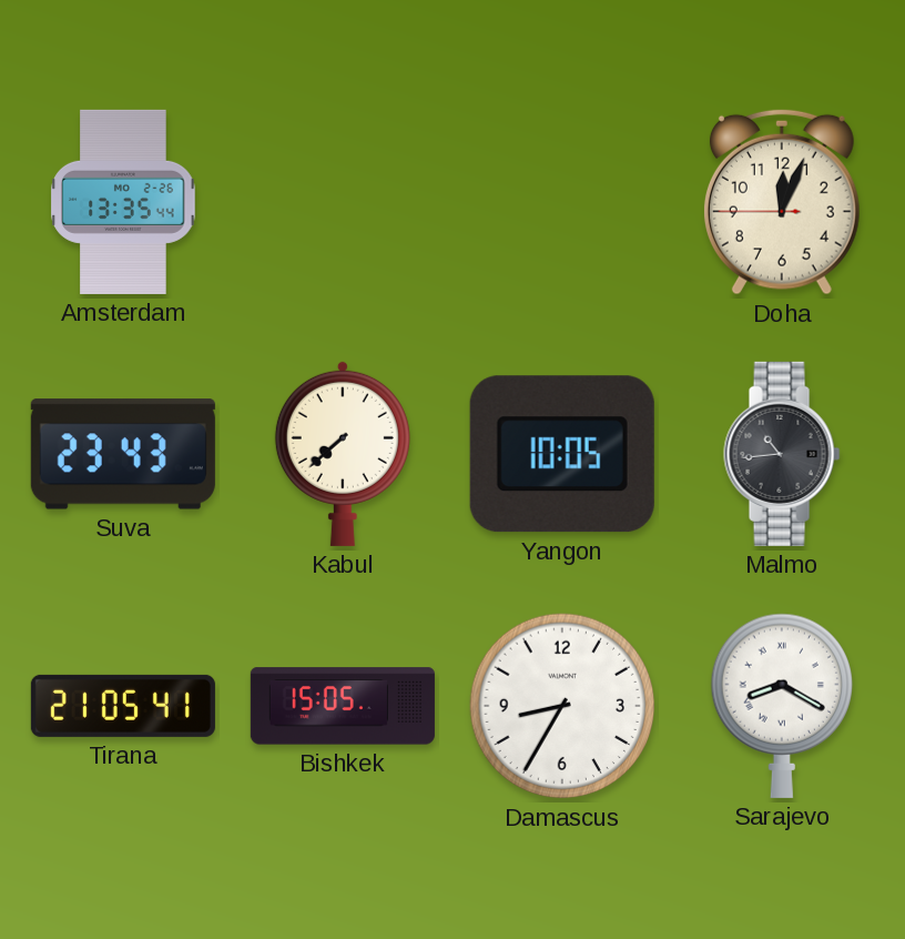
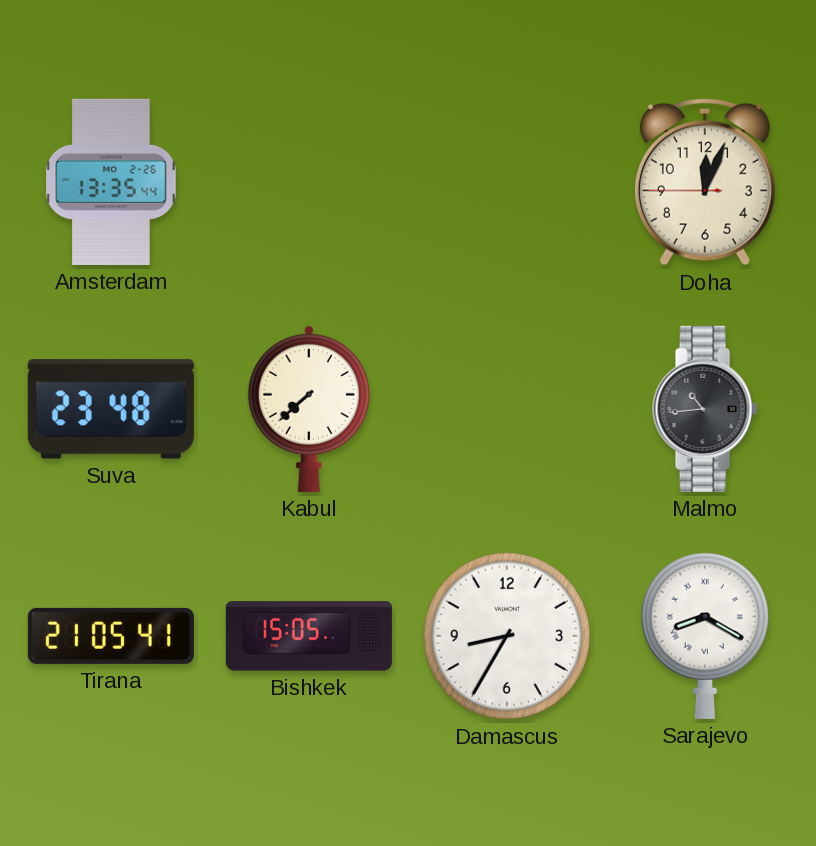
Suva: 23:43 -> 23:48 (111, 409)
Yangon: 10:05 -> none (562, 454)
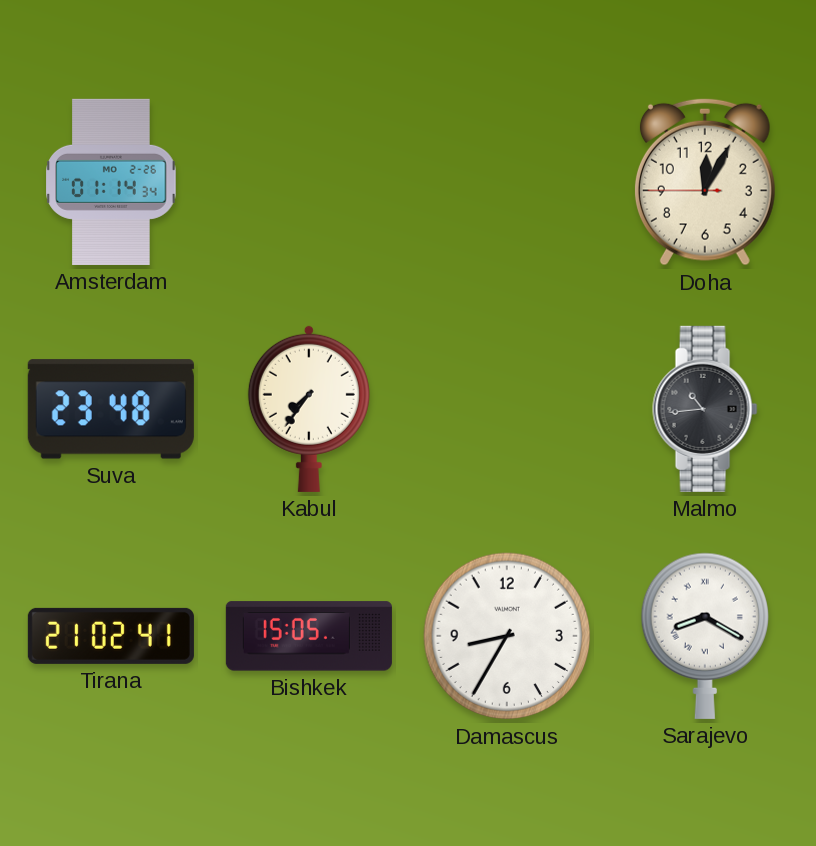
Amsterdam: 13:35 -> 01:14 (111, 182)
Doha: 12:03 -> 12:04 (705, 182)
Kabul: 7:38 -> 7:36 (309, 408)
Tirana: 21:05 -> 21:02 (111, 636)
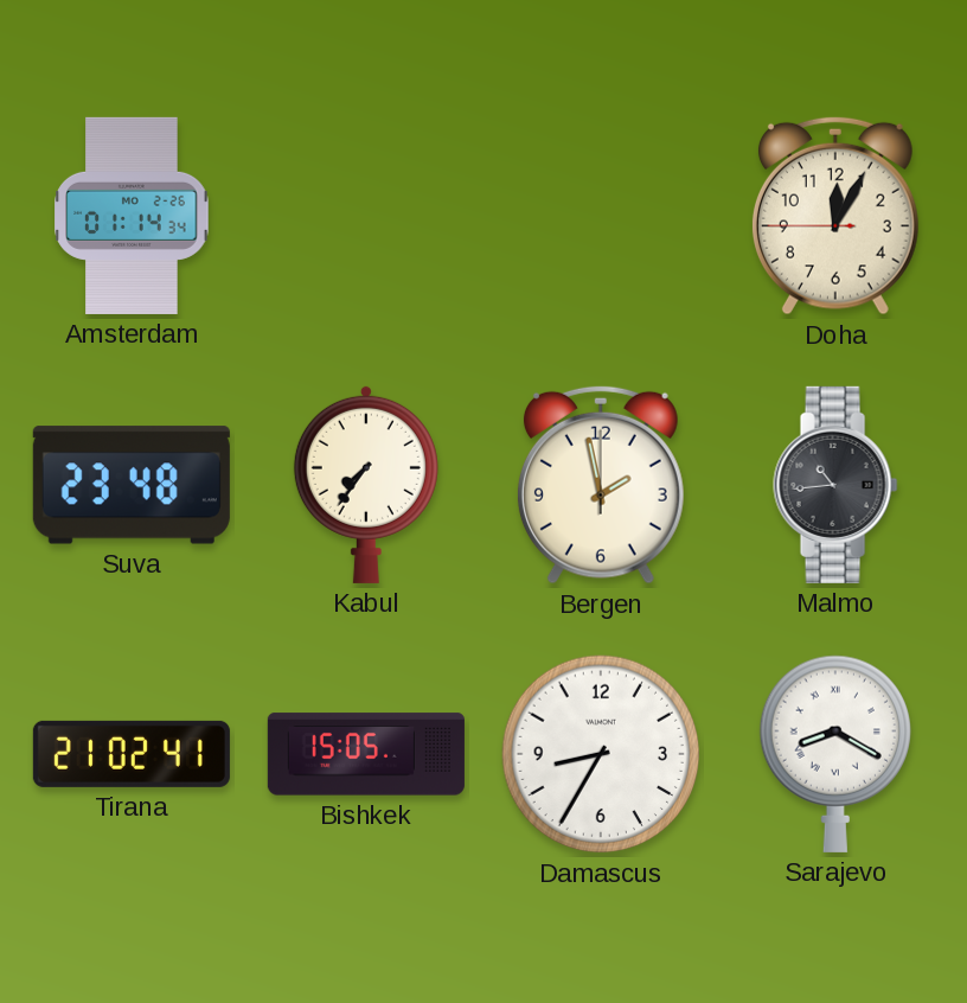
Bergen: none -> 1:58 (601, 485)
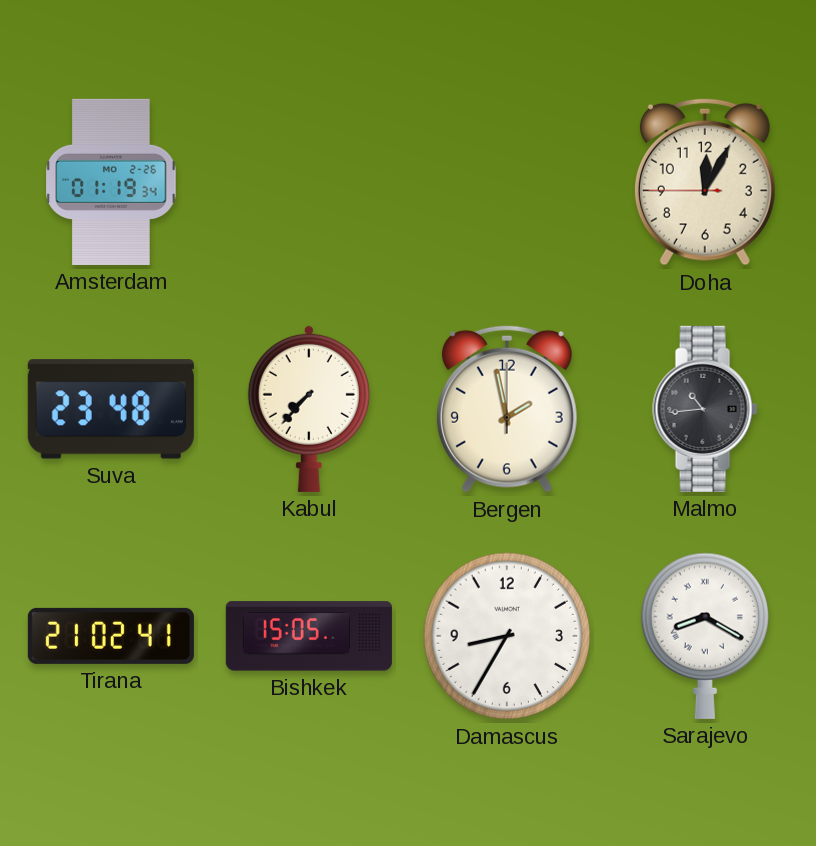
Amsterdam: 01:14 -> 01:19 (111, 182)
Kabul: 7:36 -> 7:37 (309, 408)
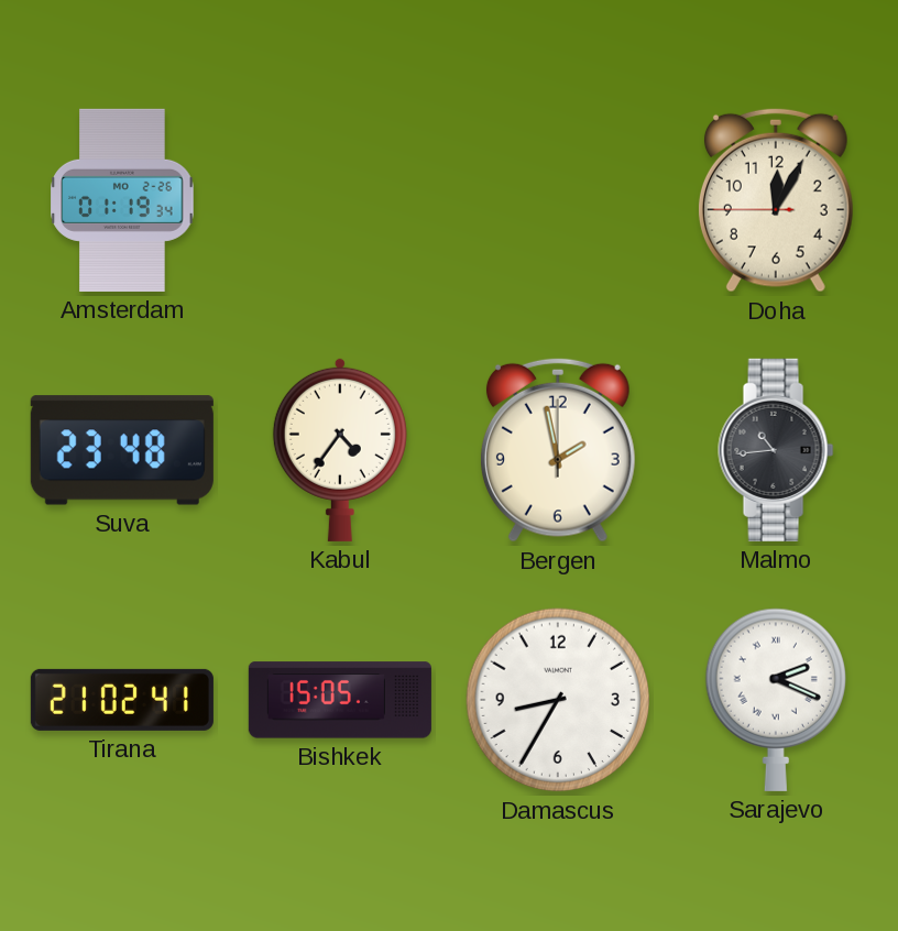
Kabul: 7:37 -> 4:36 (340, 449)
Sarajevo: 8:20 -> 2:19 (775, 700)
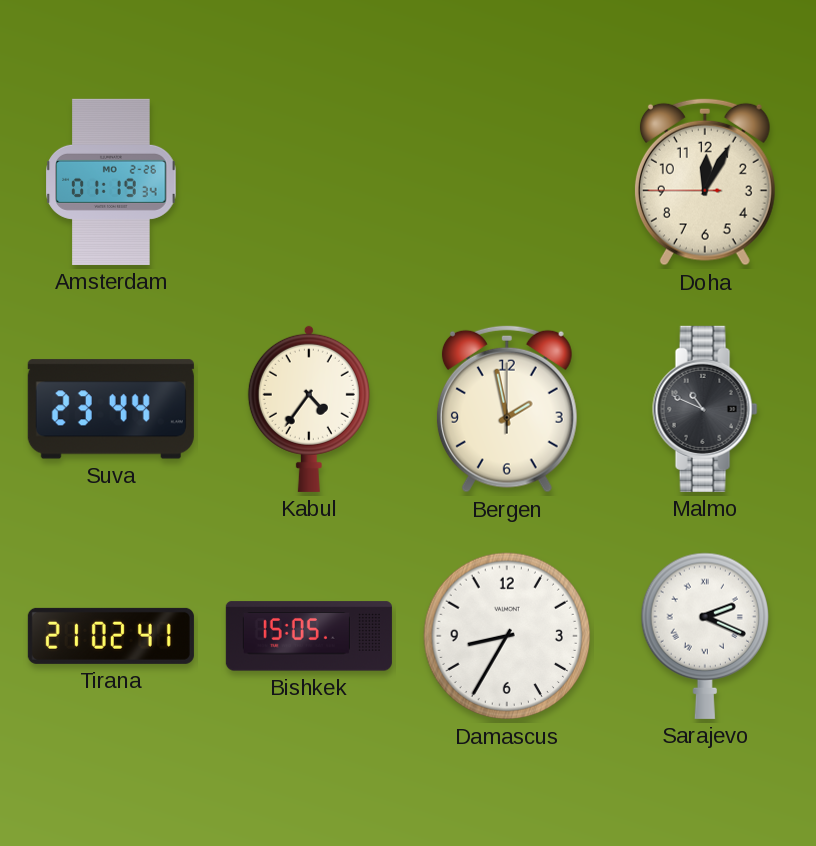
Suva: 23:48 -> 23:44 (111, 409)
Malmo: 10:44 -> 10:49 (705, 409)
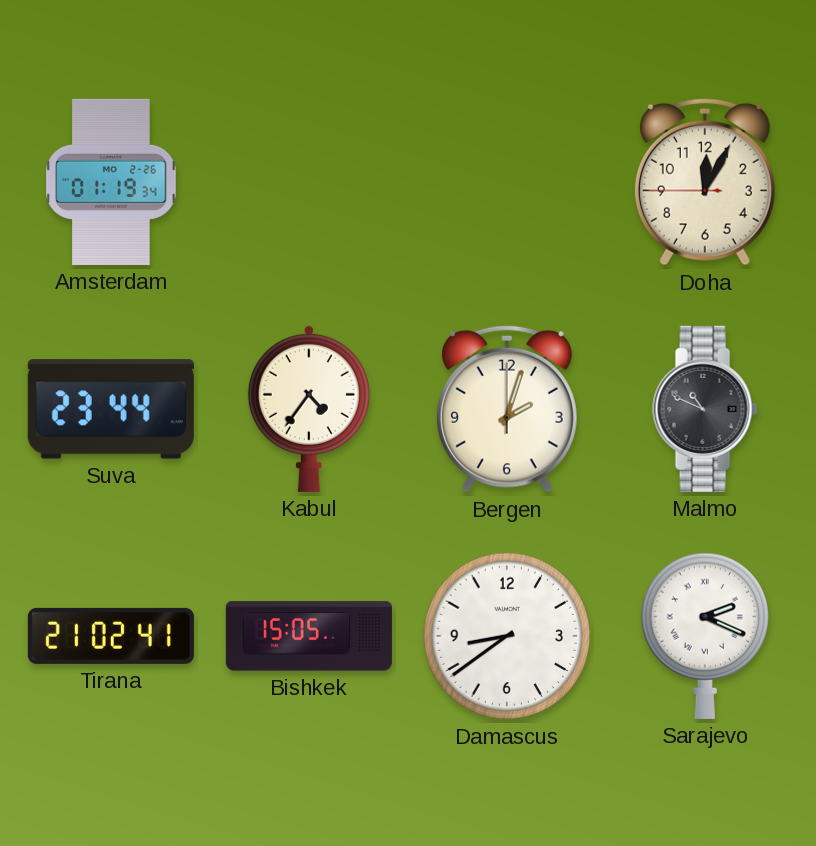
Bergen: 1:58 -> 2:03 (507, 409)
Damascus: 8:35 -> 8:39 (507, 636)
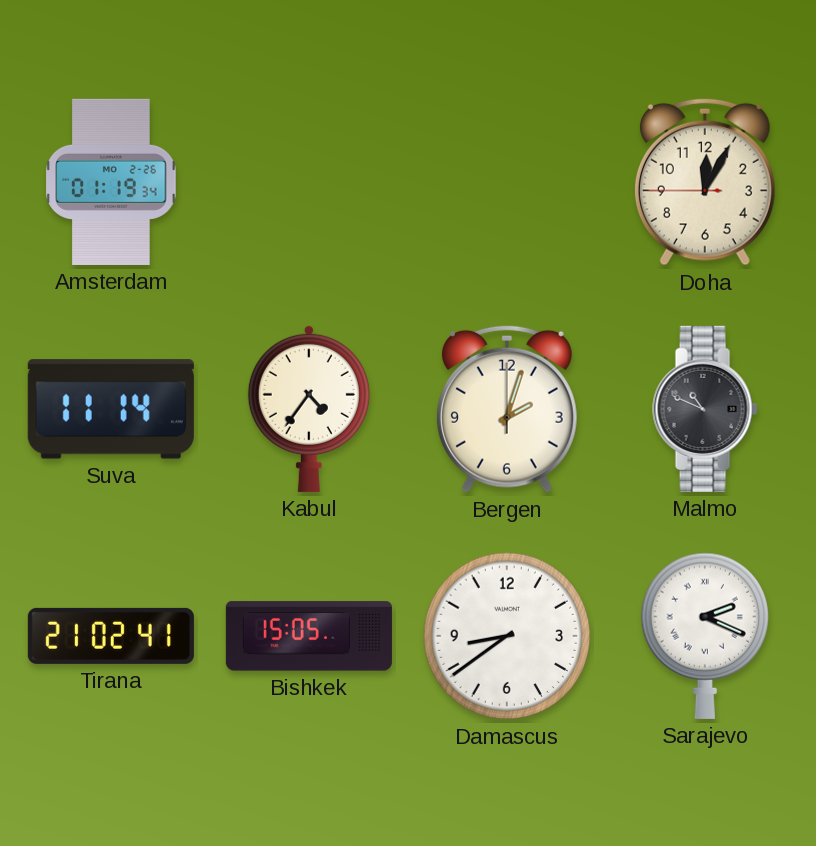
Suva: 23:44 -> 11:14 (111, 409)
